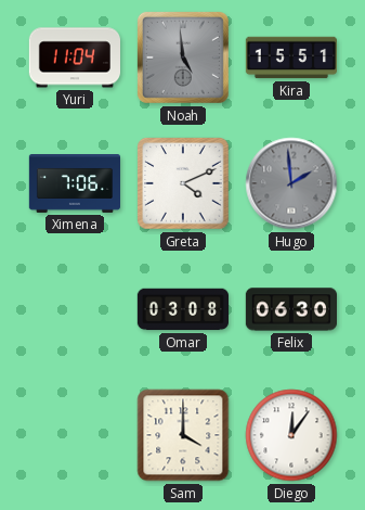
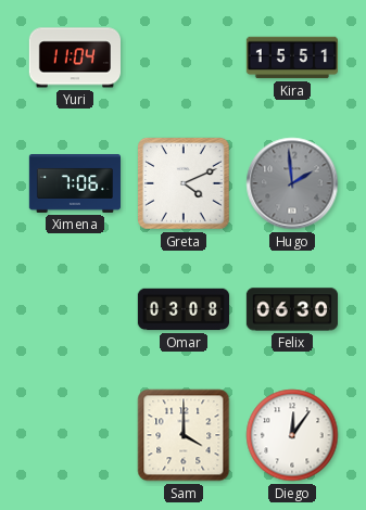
Noah: 4:59 -> none (183, 58)
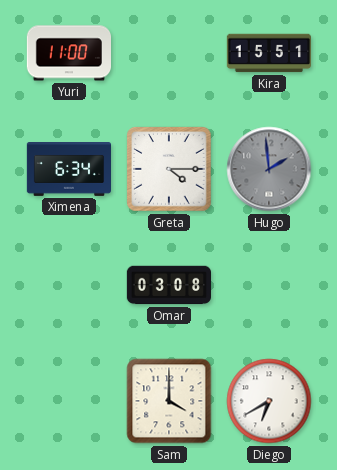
Yuri: 11:04 -> 11:00 (68, 53)
Ximena: 7:06 -> 6:34 (68, 170)
Greta: 4:11 -> 4:15 (169, 169)
Felix: 06:30 -> none (291, 309)
Diego: 12:06 -> 6:40 (269, 401)
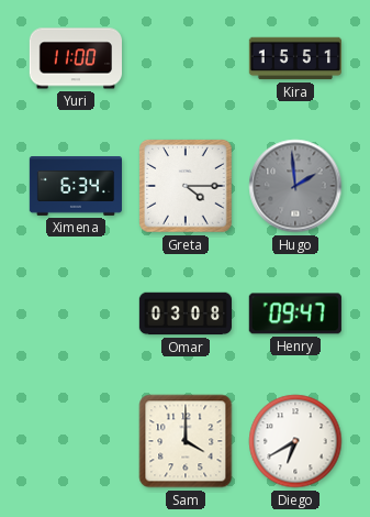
Henry: none -> 09:47 (295, 313)
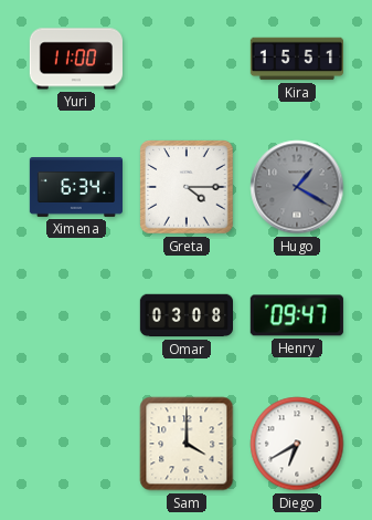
Hugo: 1:59 -> 1:20 (297, 187)
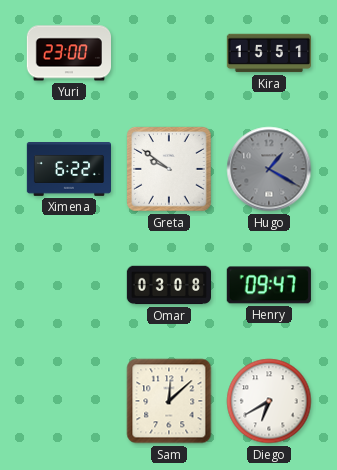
Yuri: 11:00 -> 23:00 (68, 53)
Ximena: 6:34 -> 6:22 (68, 170)
Greta: 4:15 -> 9:51 (169, 169)
Sam: 4:00 -> 12:08 (169, 401)
